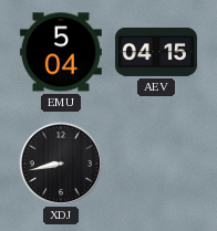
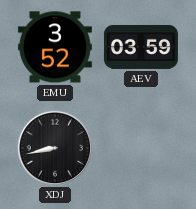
EMU: 5:04 -> 3:52 (55, 47)
AEV: 04:15 -> 03:59 (141, 47)
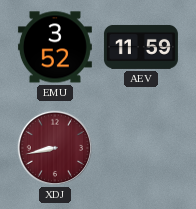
AEV: 03:59 -> 11:59 (141, 47)
XDJ dial: black -> burgundy (55, 148)
